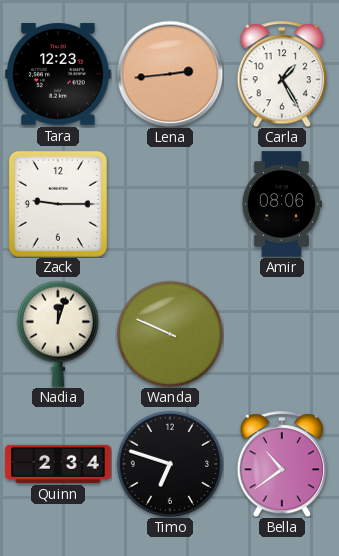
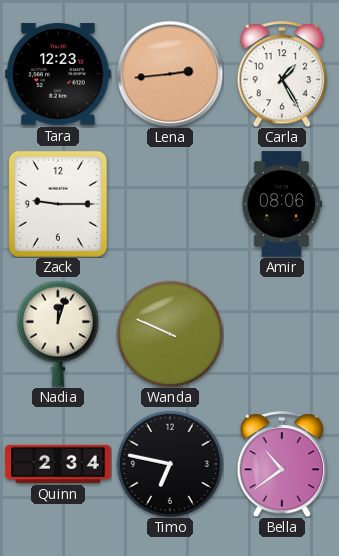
Timo: 6:48 -> 6:47 (170, 464)
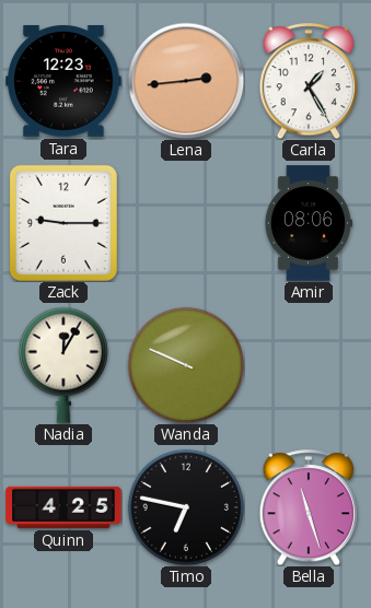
Nadia: 12:03 -> 12:05 (63, 365)
Quinn: 2:34 -> 4:25 (63, 507)
Bella: 10:39 -> 11:27 (309, 507)
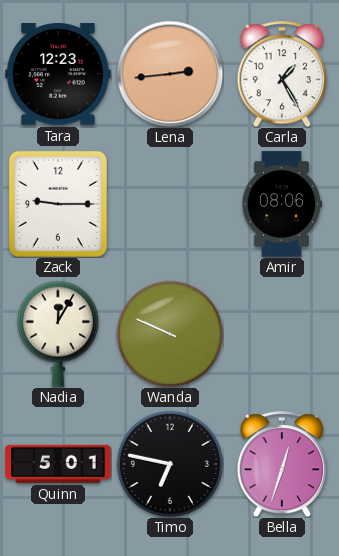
Quinn: 4:25 -> 5:01 (58, 464)
Bella: 11:27 -> 12:33 (282, 464)
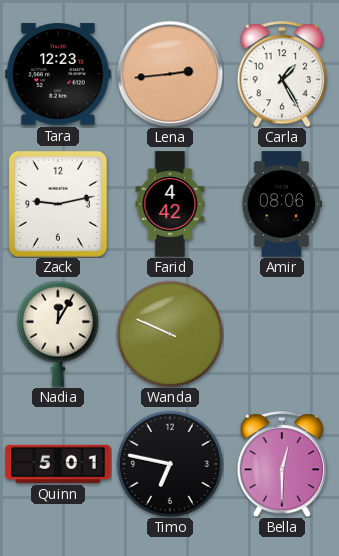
Zack: 9:15 -> 9:13 (58, 204)
Farid: none -> 4:42 (170, 204)
Bella: 12:33 -> 12:30 (282, 464)
